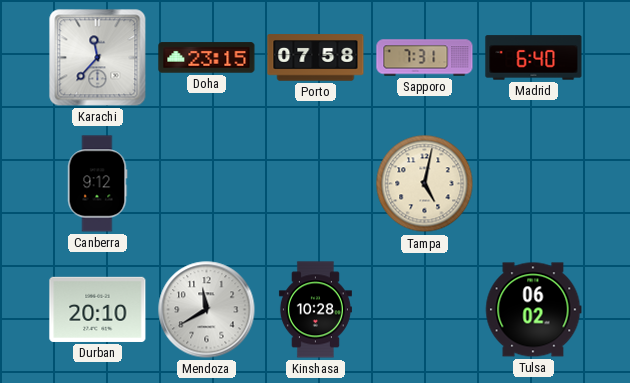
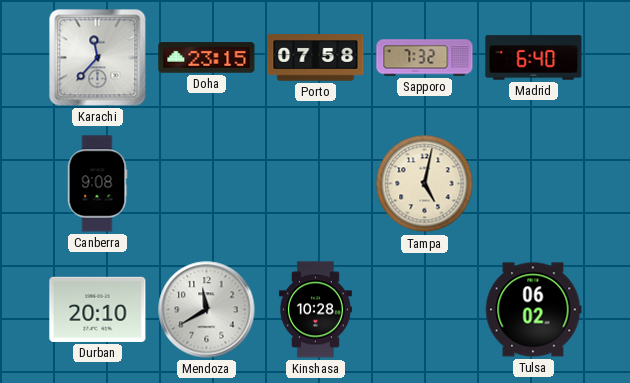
Sapporo: 7:31 -> 7:32 (425, 58)
Canberra: 9:12 -> 9:08 (97, 184)
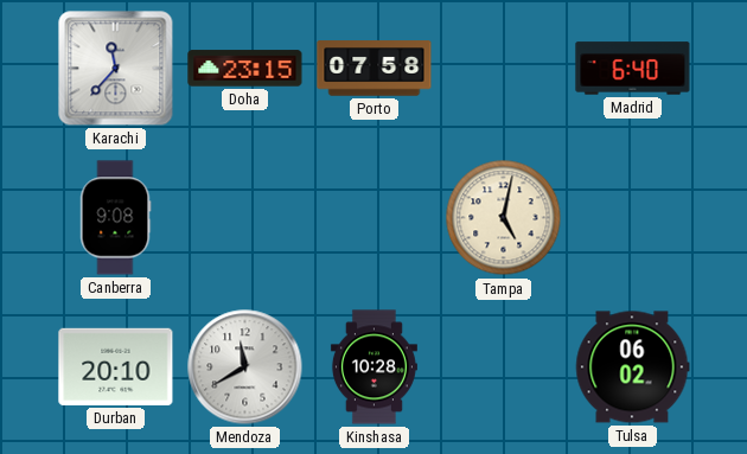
Sapporo: 7:32 -> none (425, 58)
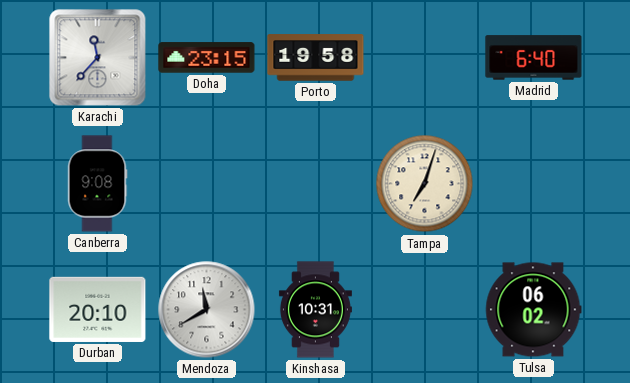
Porto: 07:58 -> 19:58 (316, 58)
Tampa: 5:02 -> 7:03 (425, 184)
Kinshasa: 10:28 -> 10:31 (315, 310)
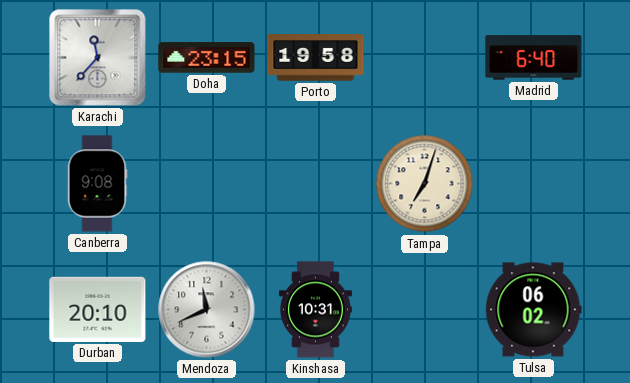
Mendoza: 11:40 -> 11:41 (207, 310)
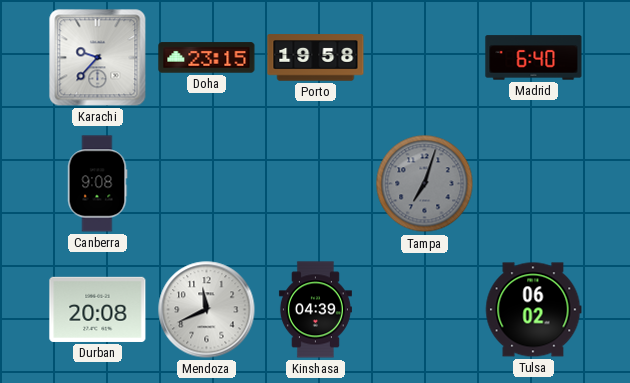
Karachi: 11:37 -> 9:37 (98, 58)
Tampa dial: cream -> grey (425, 184)
Durban: 20:10 -> 20:08 (98, 309)
Kinshasa: 10:31 -> 04:39 (315, 310)
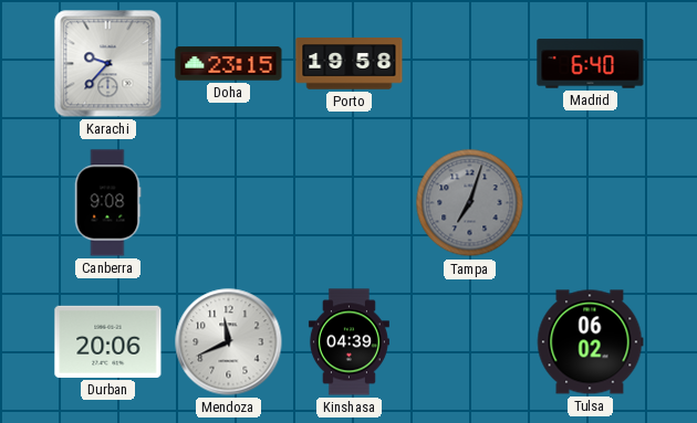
Durban: 20:08 -> 20:06 (108, 341)
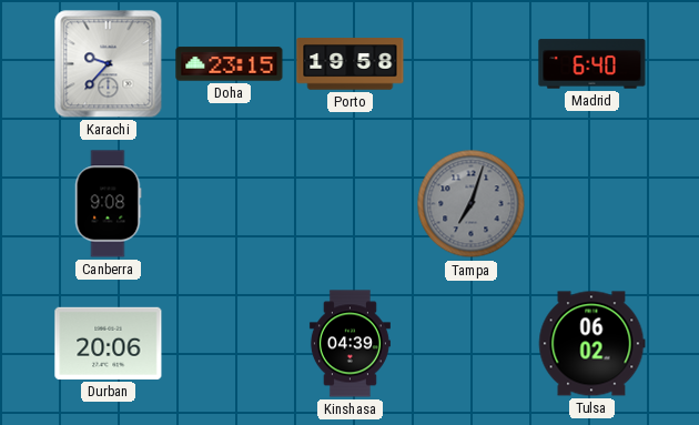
Mendoza: 11:41 -> none (229, 342)
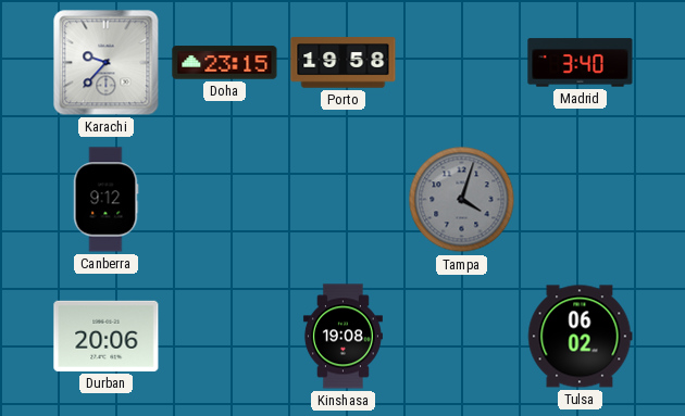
Madrid: 6:40 -> 3:40 (581, 63)
Canberra: 9:08 -> 9:12 (105, 200)
Tampa: 7:03 -> 4:03 (462, 200)
Kinshasa: 04:39 -> 19:08 (342, 337)
